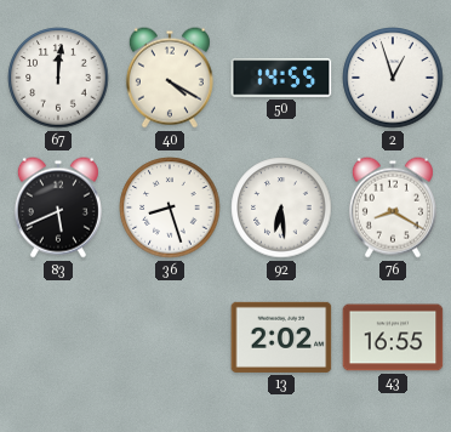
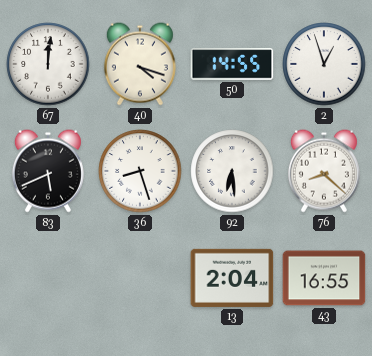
40: 4:20 -> 4:18 (140, 64)
76: 8:20 -> 8:22 (324, 171)
13: 2:02 -> 2:04 (232, 278)
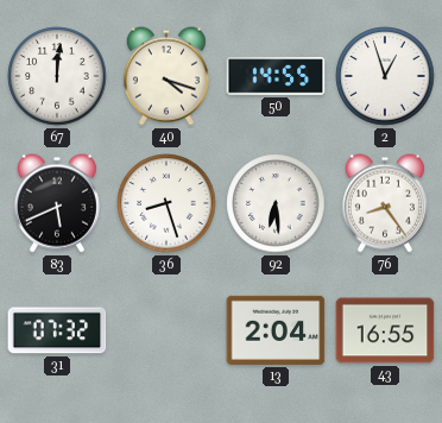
76: 8:22 -> 8:24 (385, 203)
31: none -> 07:32 (57, 330)
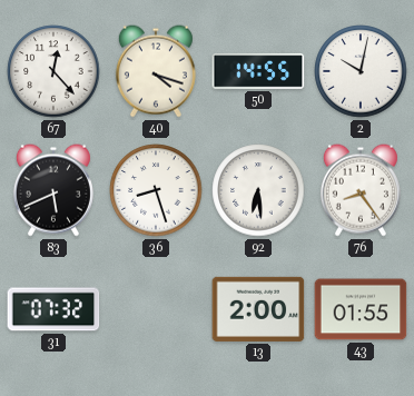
67: 12:01 -> 12:23 (53, 71)
2: 12:57 -> 10:02 (361, 71)
13: 2:04 -> 2:00 (258, 309)
43: 16:55 -> 01:55 (361, 309)
